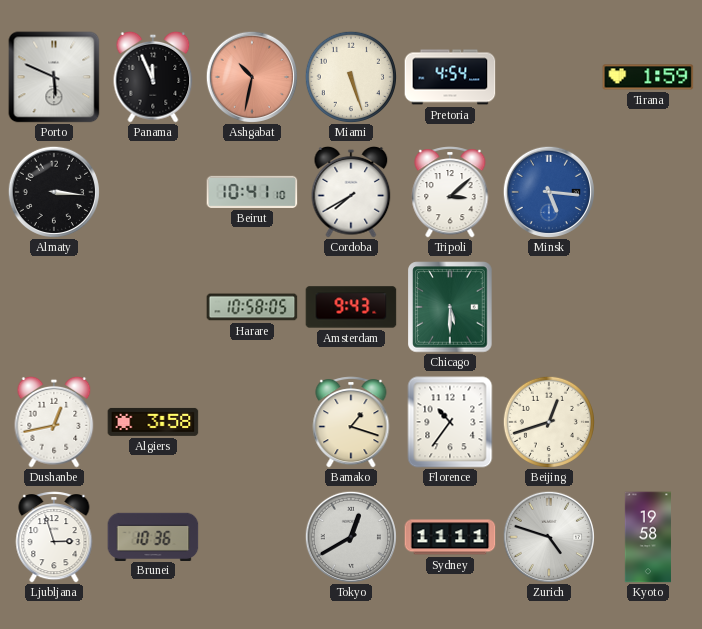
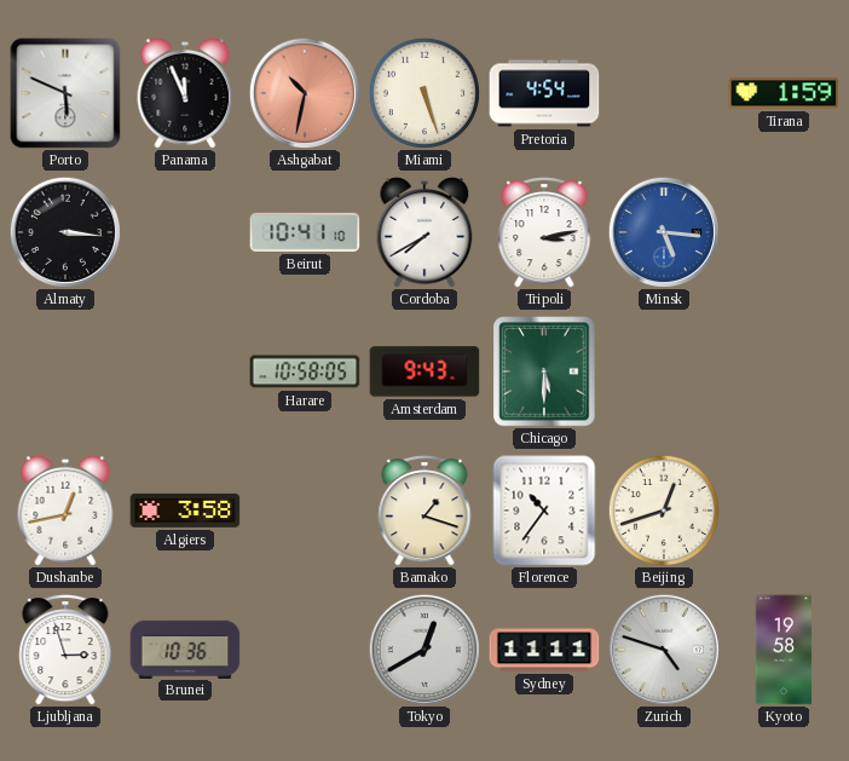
Tripoli: 3:08 -> 3:13 (544, 232)
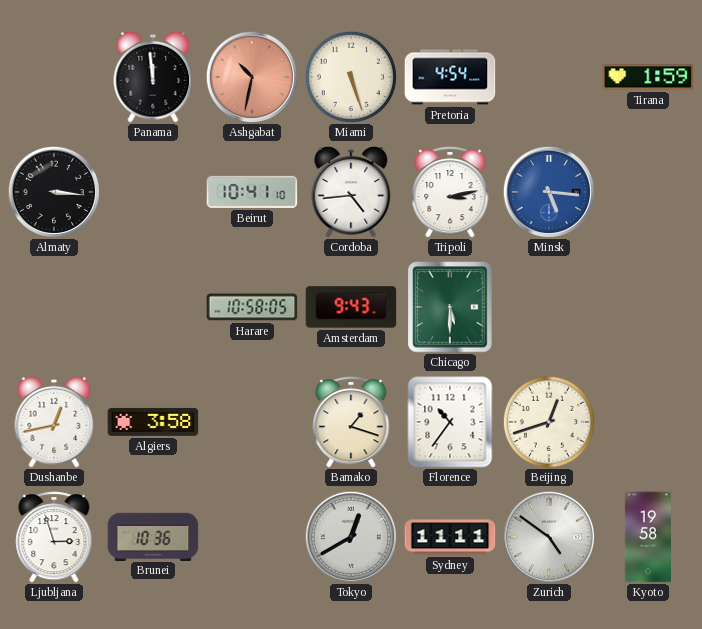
Porto: 5:49 -> none (65, 93)
Panama: 11:56 -> 11:59 (153, 77)
Cordoba: 7:40 -> 4:44 (351, 192)
Zurich: 4:48 -> 4:51 (548, 536)
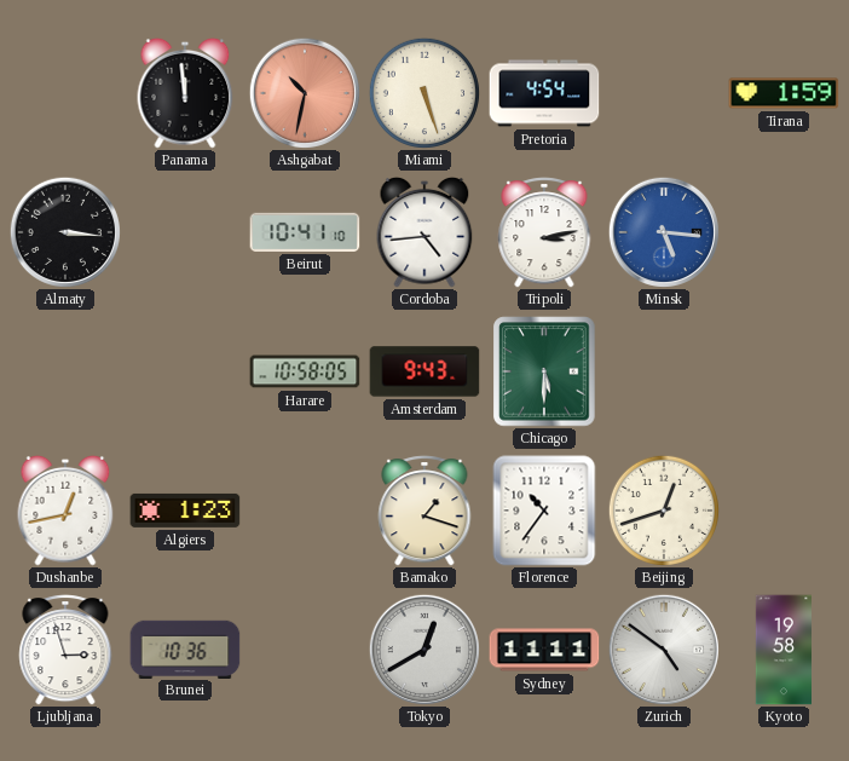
Algiers: 3:58 -> 1:23 (185, 511)
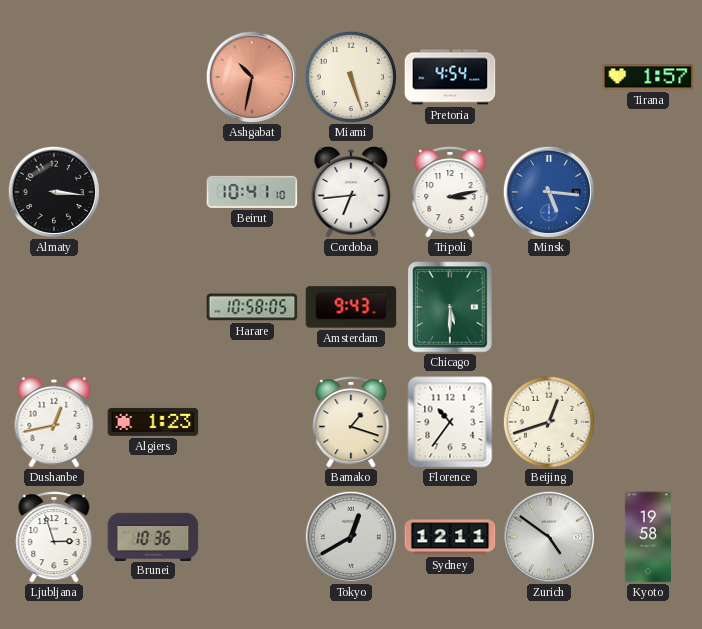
Panama: 11:59 -> none (185, 93)
Tirana: 1:59 -> 1:57 (648, 77)
Cordoba: 4:44 -> 6:44 (351, 192)
Sydney: 11:11 -> 12:11 (450, 537)
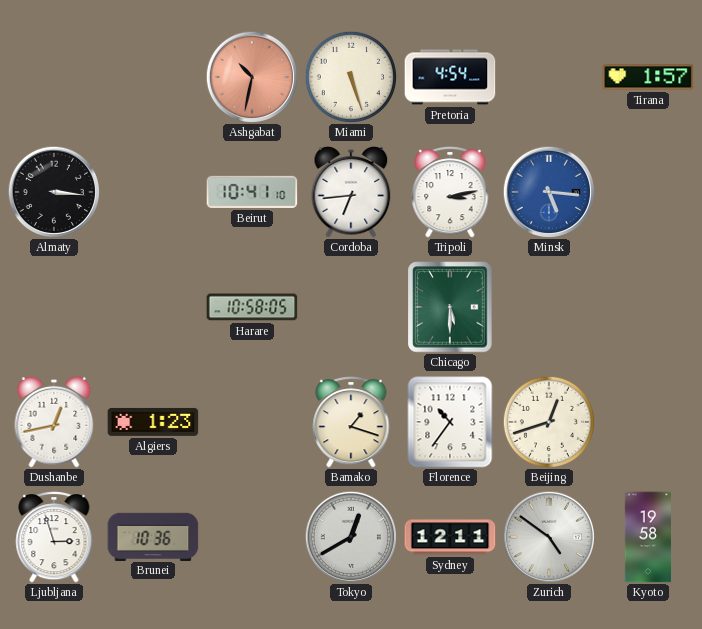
Amsterdam: 9:43 -> none (351, 307)
